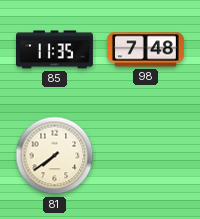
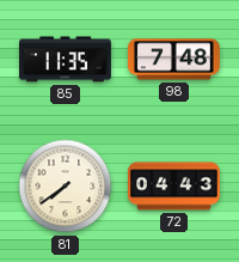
72: none -> 04:43 (174, 187)
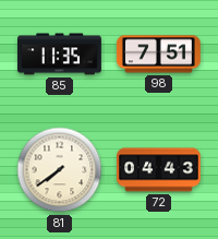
98: 7:48 -> 7:51 (158, 55)
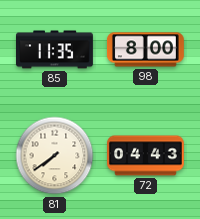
98: 7:51 -> 8:00 (145, 50)
